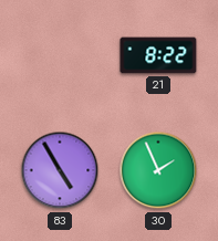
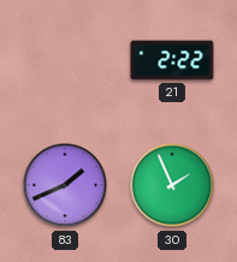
21: 8:22 -> 2:22 (172, 60)
83: 4:55 -> 1:41 (65, 185)
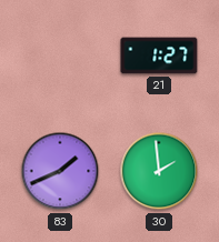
21: 2:22 -> 1:27 (159, 56)
30: 1:56 -> 1:59 (159, 171)
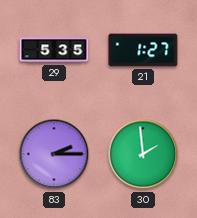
29: none -> 5:35 (54, 50)
83: 1:41 -> 2:15 (54, 154)
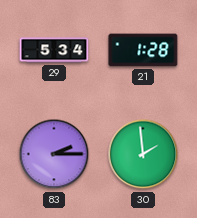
29: 5:35 -> 5:34 (54, 50)
21: 1:27 -> 1:28 (143, 50)
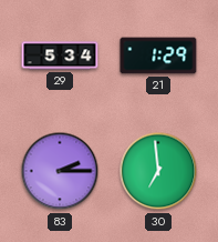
21: 1:28 -> 1:29 (158, 56)
30: 1:59 -> 6:59 (158, 171)
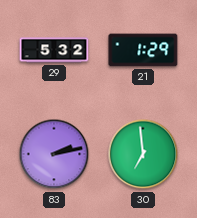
29: 5:34 -> 5:32 (54, 50)
83: 2:15 -> 2:13 (54, 154)
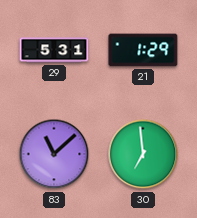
29: 5:32 -> 5:31 (54, 50)
83: 2:13 -> 11:08 (54, 154)
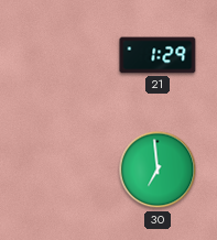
29: 5:31 -> none (54, 50)
83: 11:08 -> none (54, 154)
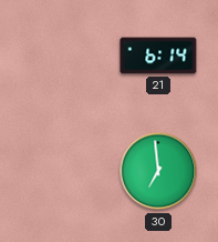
21: 1:29 -> 6:14 (158, 56)
